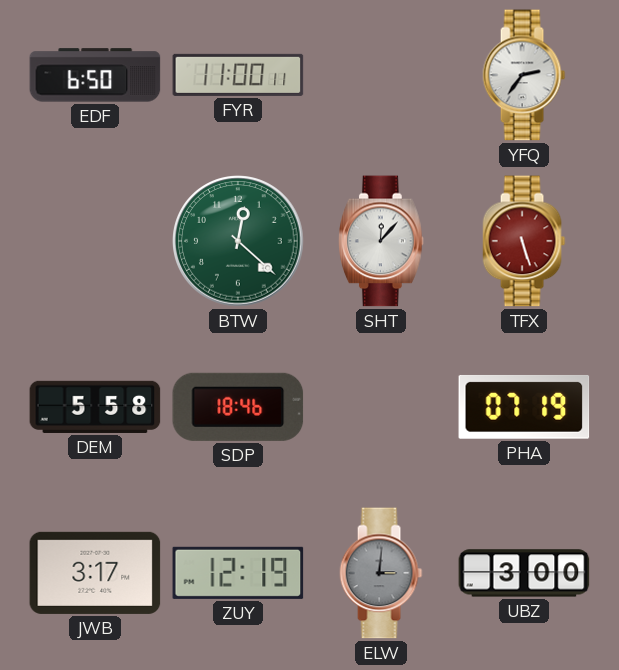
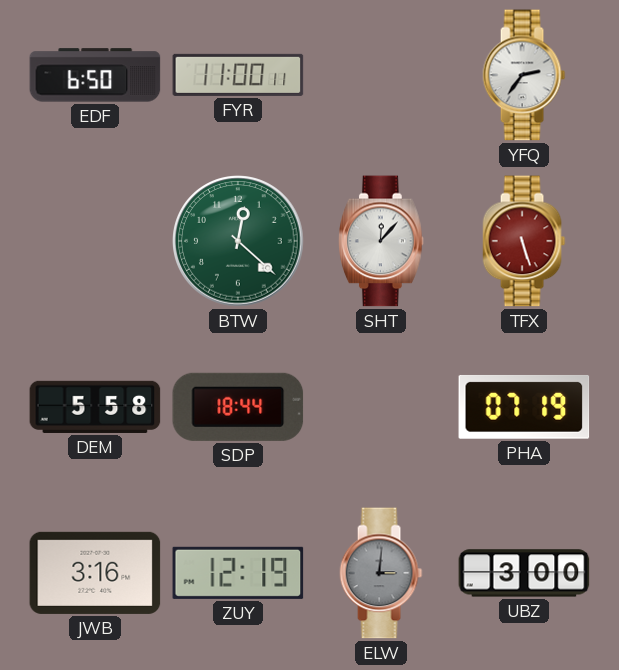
SDP: 18:46 -> 18:44 (238, 407)
JWB: 3:17 -> 3:16 (95, 573)
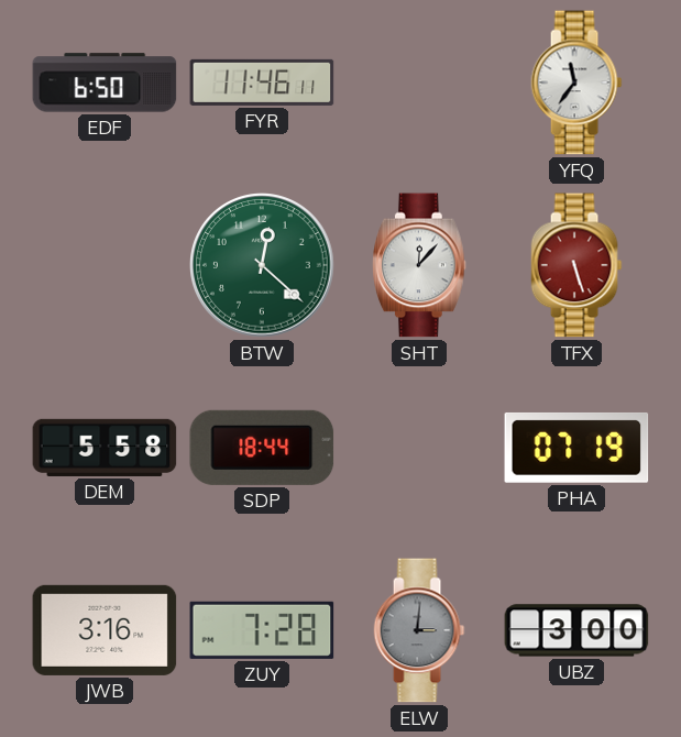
FYR: 11:00 -> 11:46 (262, 82)
YFQ: 2:36 -> 11:36 (576, 82)
ZUY: 12:19 -> 7:28 (262, 630)
